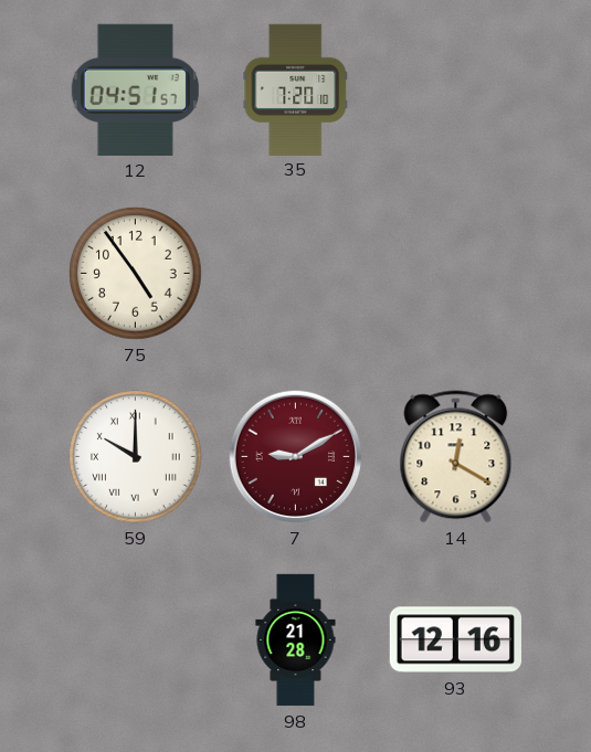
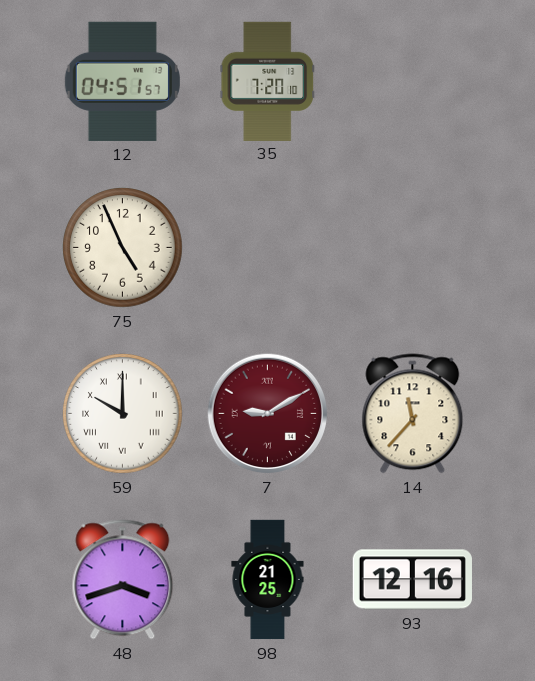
75: 4:54 -> 4:56 (123, 248)
14: 12:20 -> 11:37 (413, 414)
48: none -> 3:42 (123, 580)
98: 21:28 -> 21:25 (268, 580)
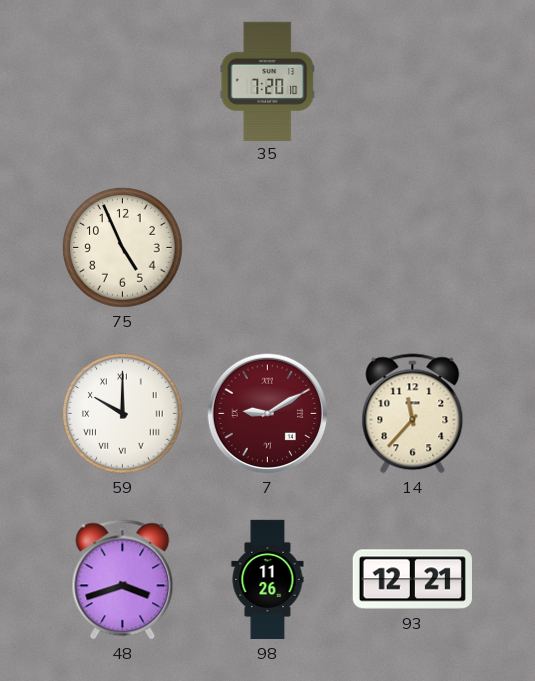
12: 04:51 -> none (122, 81)
98: 21:25 -> 11:26 (268, 580)
93: 12:16 -> 12:21 (412, 580)
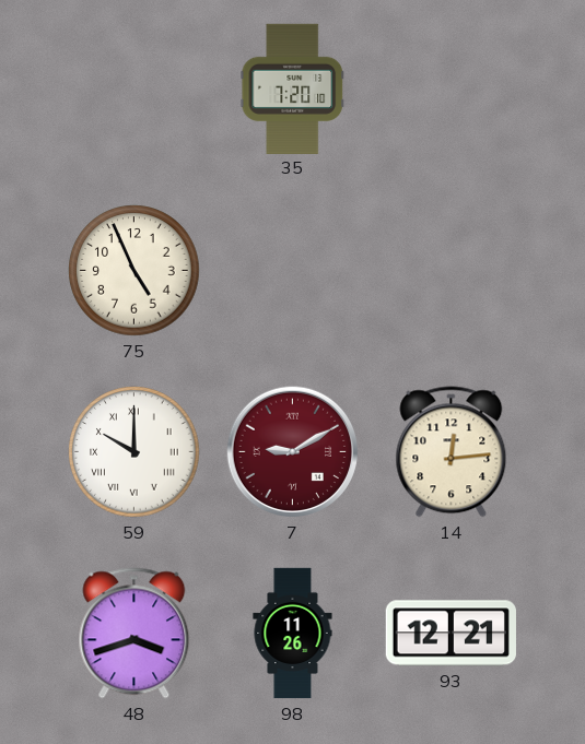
14: 11:37 -> 12:14 (452, 452)
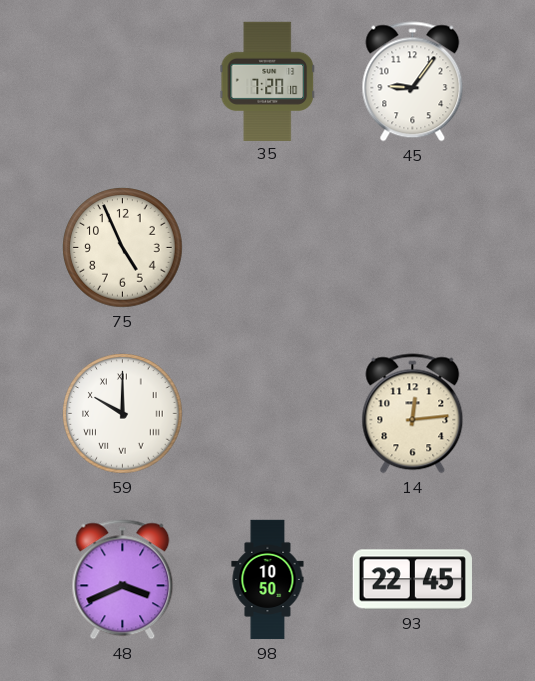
45: none -> 9:06 (413, 82)
7: 9:10 -> none (293, 452)
48: 3:42 -> 3:41 (123, 580)
98: 11:26 -> 10:50 (268, 580)
93: 12:21 -> 22:45 (412, 580)
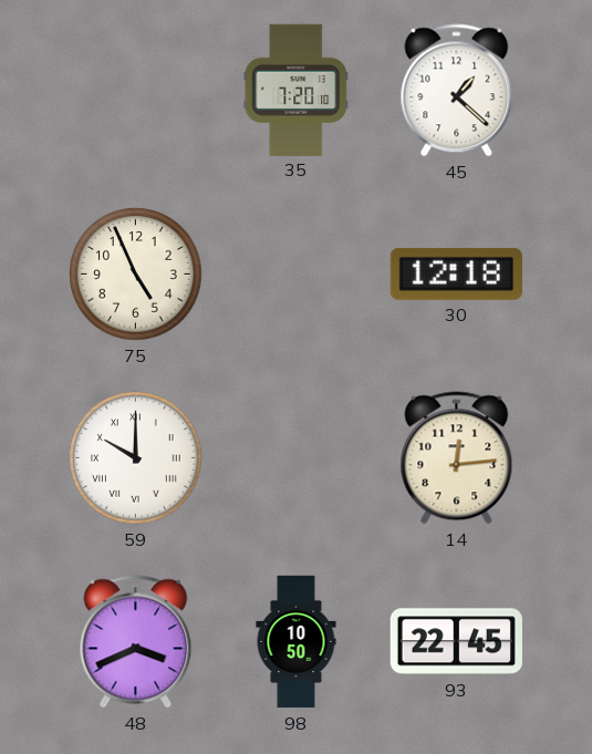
45: 9:06 -> 1:22 (457, 91)
30: none -> 12:18 (456, 273)
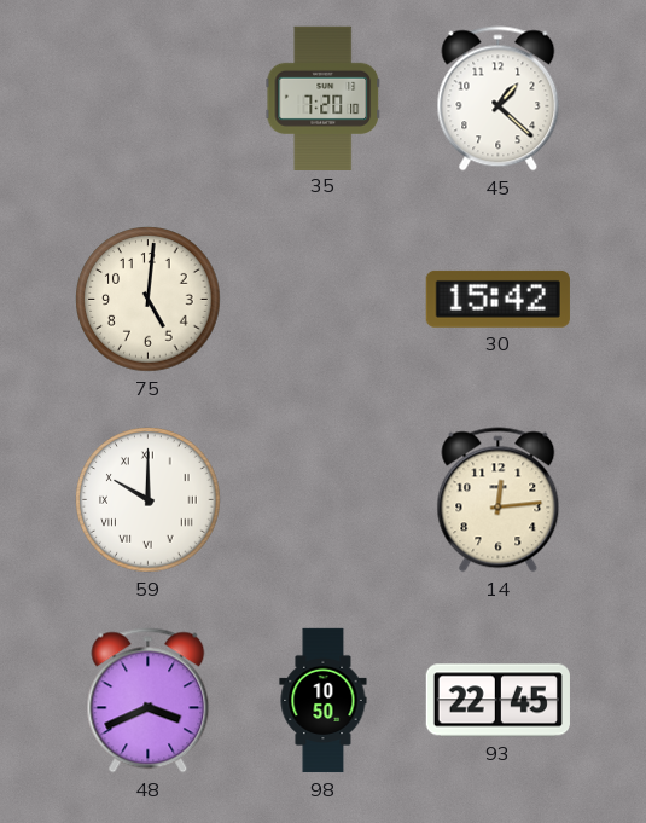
75: 4:56 -> 5:01 (149, 300)
30: 12:18 -> 15:42 (497, 299)
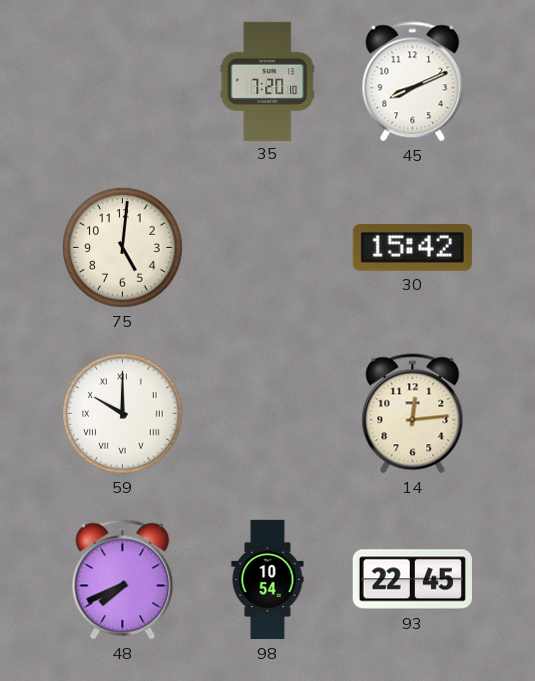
45: 1:22 -> 8:11 (413, 82)
48: 3:41 -> 7:41 (123, 580)
98: 10:50 -> 10:54 (268, 580)
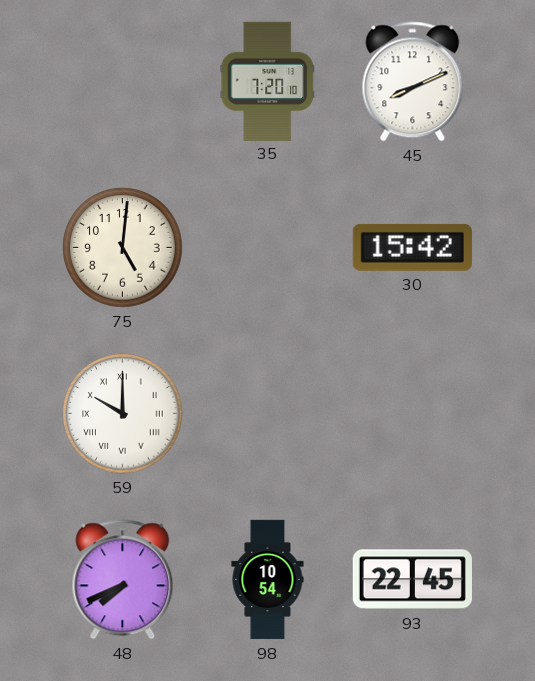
14: 12:14 -> none (413, 414)
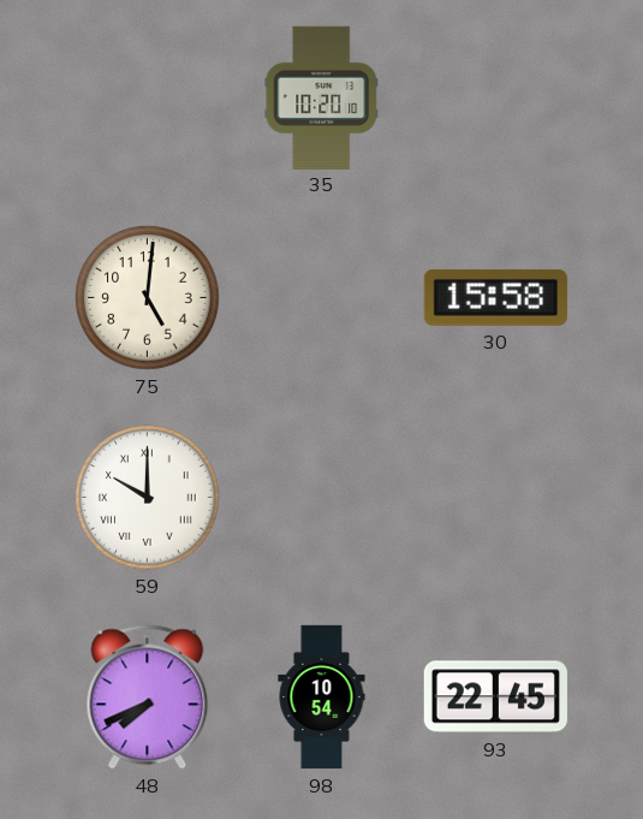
35: 7:20 -> 10:20 (322, 97)
45: 8:11 -> none (413, 82)
30: 15:42 -> 15:58 (495, 297)
